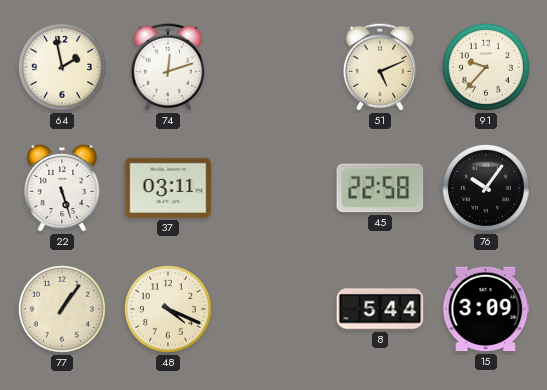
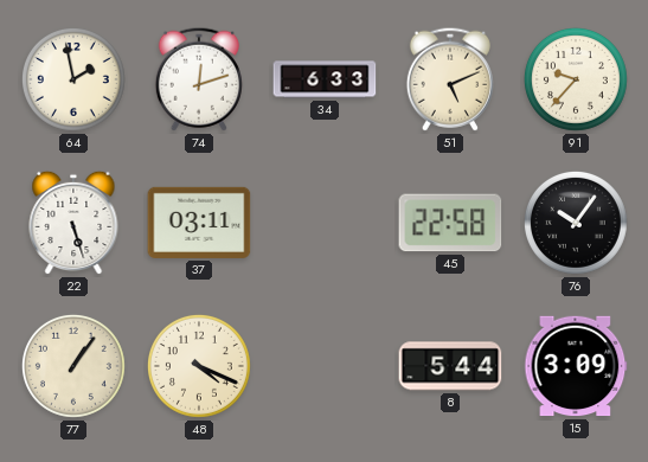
34: none -> 6:33 (325, 79)
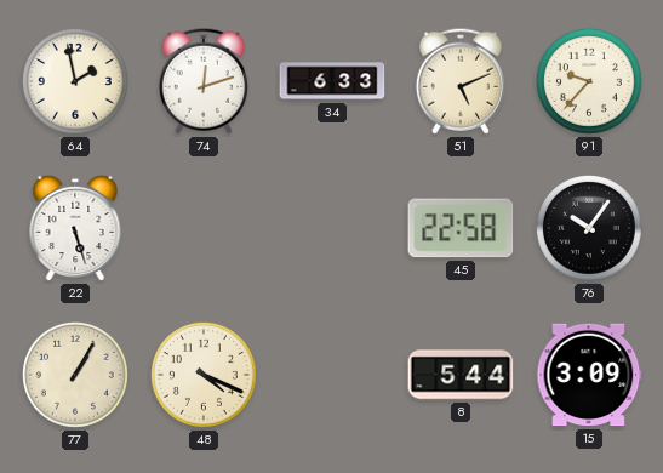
37: 03:11 -> none (199, 223)
77: 1:06 -> 1:05 (75, 375)
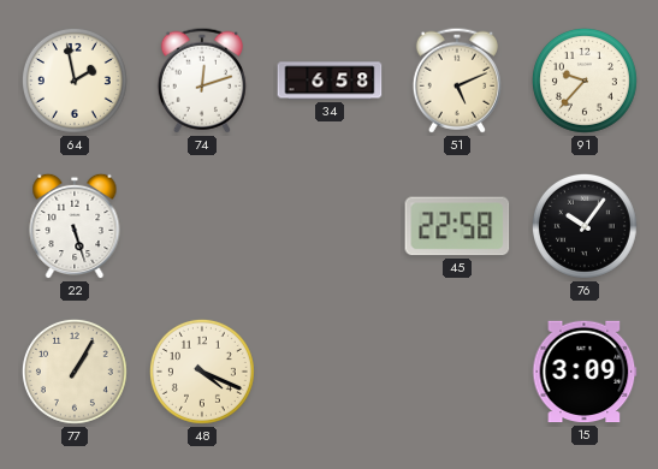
34: 6:33 -> 6:58 (330, 81)
8: 5:44 -> none (461, 375)
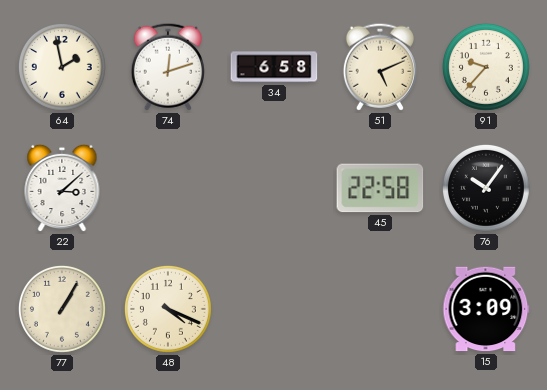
22: 5:27 -> 3:08 (62, 188)
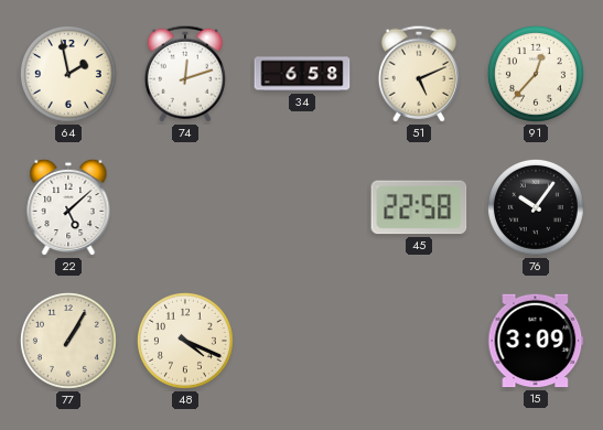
91: 9:37 -> 12:37 (536, 74)
22: 3:08 -> 5:08 (68, 207)
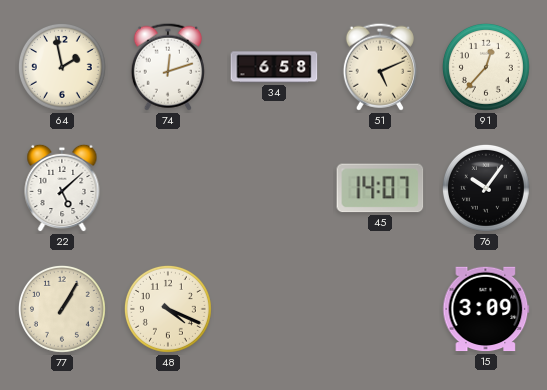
45: 22:58 -> 14:07 (380, 188)
